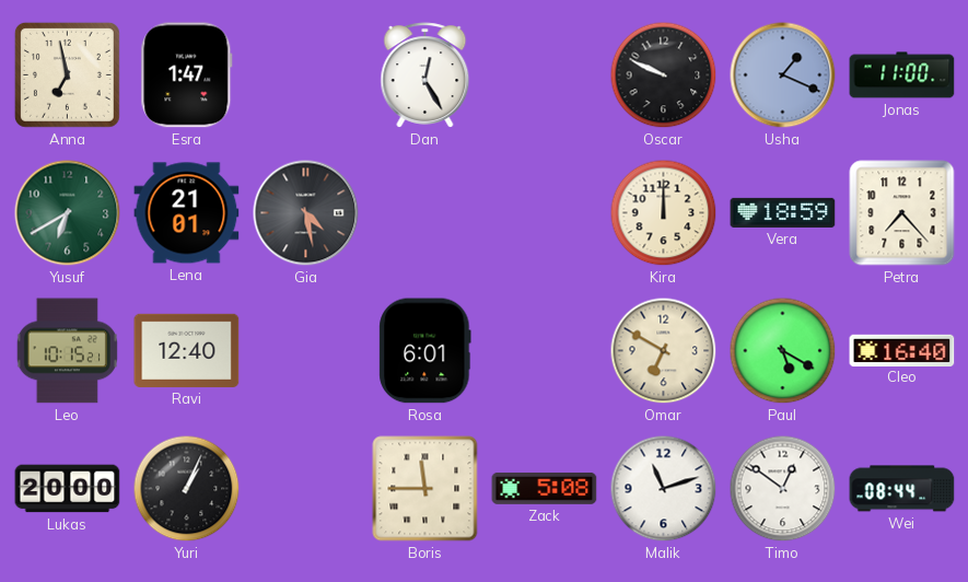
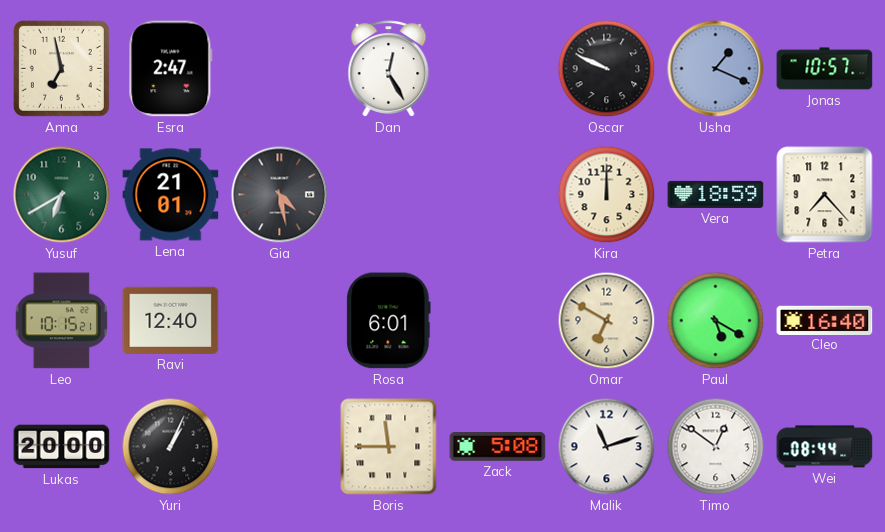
Esra: 1:47 -> 2:47 (171, 69)
Jonas: 11:00 -> 10:57 (825, 69)
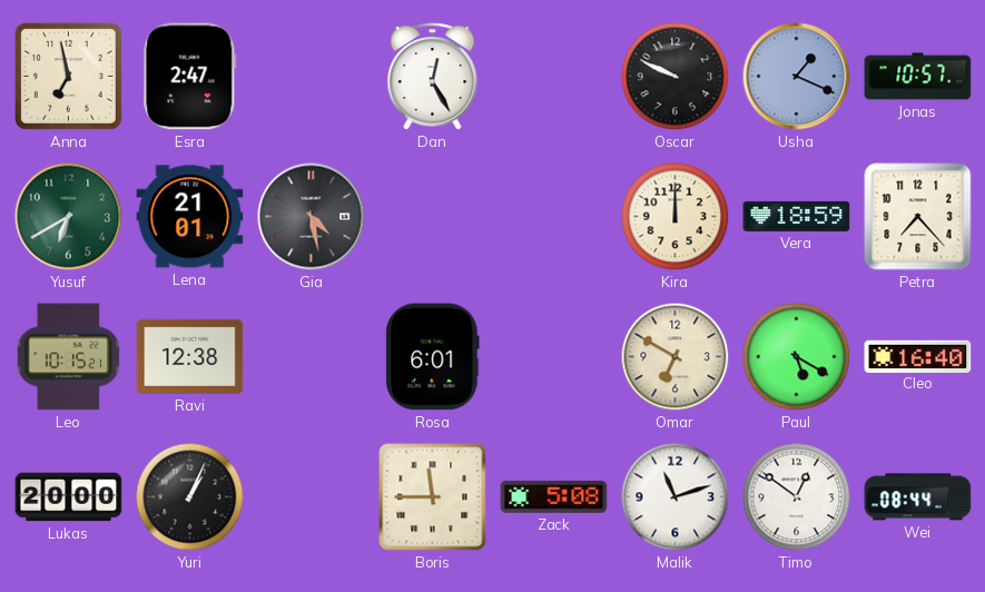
Ravi: 12:40 -> 12:38 (190, 356)
